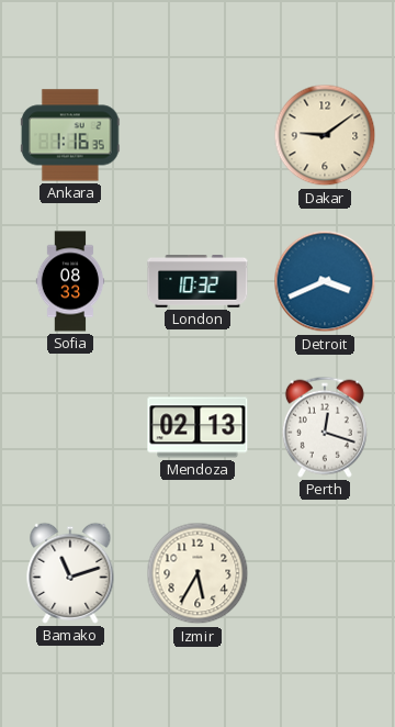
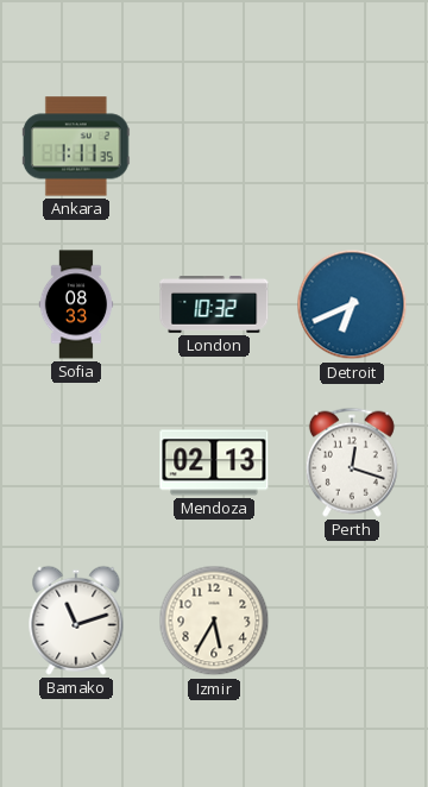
Ankara: 1:16 -> 1:11 (76, 146)
Dakar: 9:09 -> none (325, 135)
Detroit: 3:41 -> 6:41 (352, 304)
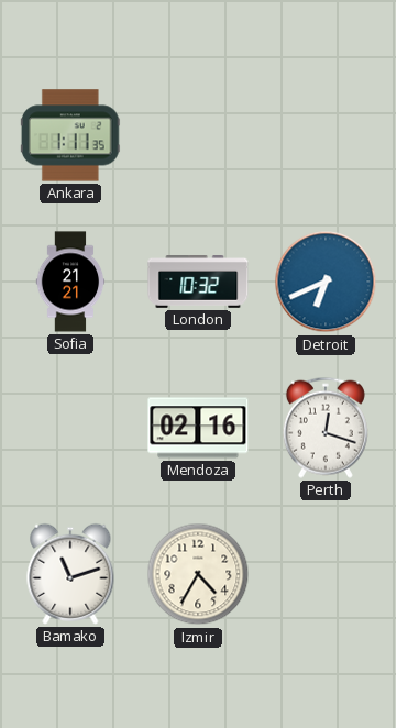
Sofia: 08:33 -> 21:21 (70, 282)
Mendoza: 02:13 -> 02:16 (198, 428)
Izmir: 5:35 -> 4:35 (198, 574)
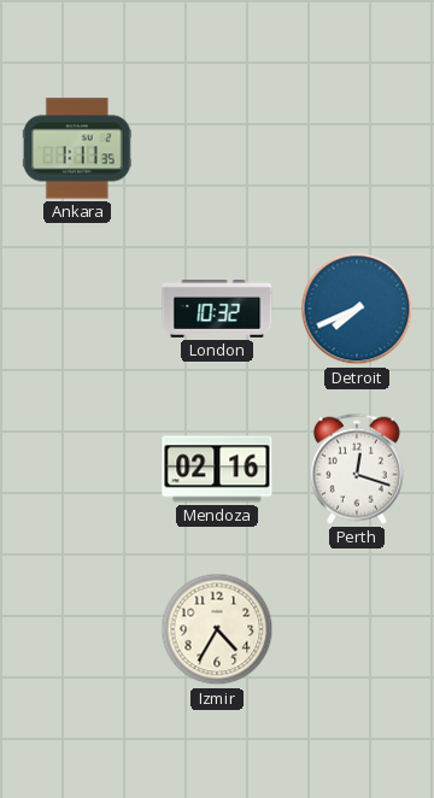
Sofia: 21:21 -> none (70, 282)
Detroit: 6:41 -> 7:41 (357, 309)
Bamako: 11:12 -> none (70, 574)
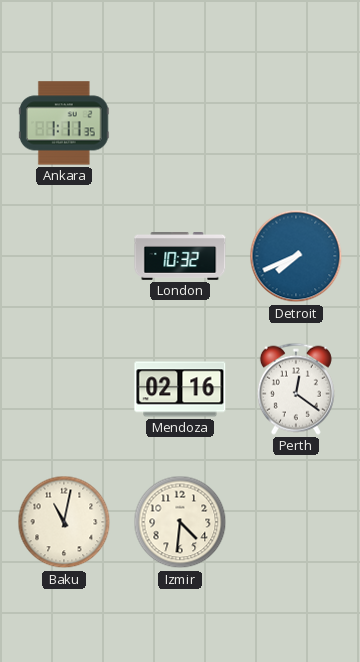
Perth: 12:18 -> 12:21 (296, 389)
Baku: none -> 11:02 (64, 522)
Izmir: 4:35 -> 4:31 (180, 522)
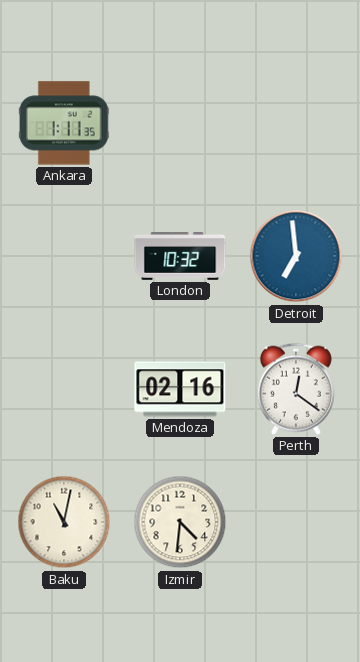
Detroit: 7:41 -> 6:59 (296, 256)
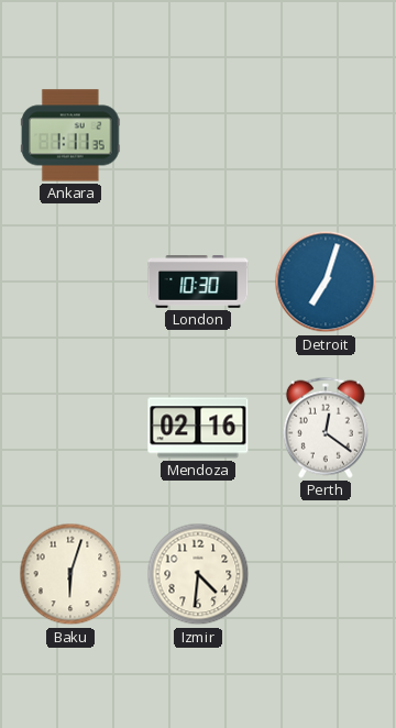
London: 10:32 -> 10:30 (198, 283)
Detroit: 6:59 -> 7:03 (326, 282)
Baku: 11:02 -> 6:03 (70, 574)
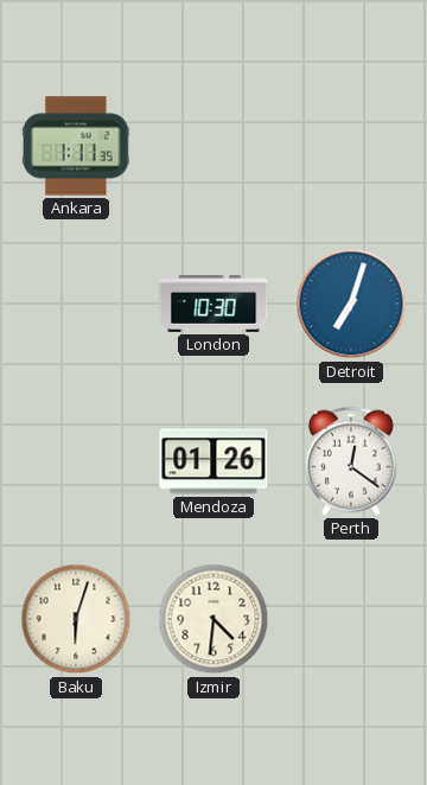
Mendoza: 02:16 -> 01:26 (213, 461)
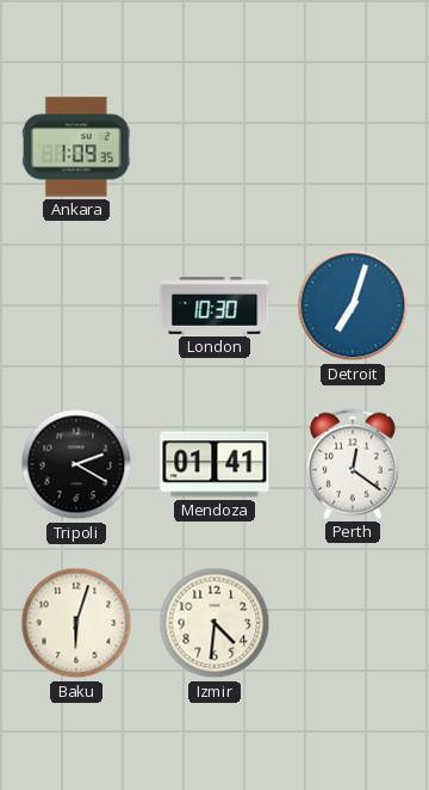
Ankara: 1:11 -> 1:09 (76, 147)
Tripoli: none -> 2:20 (76, 464)
Mendoza: 01:26 -> 01:41 (214, 464)
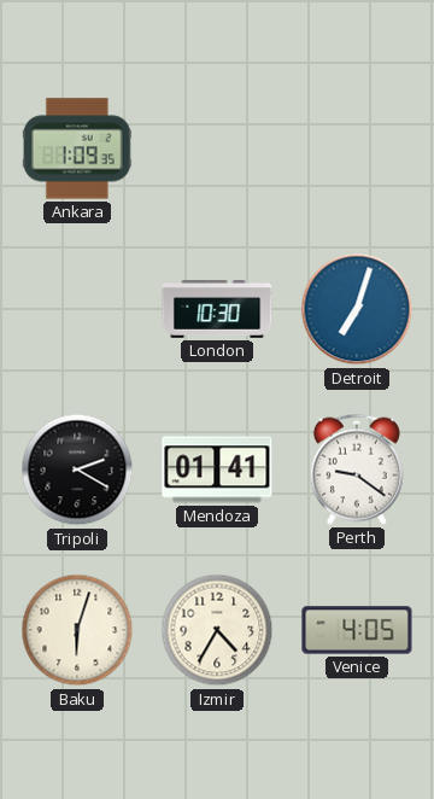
Perth: 12:21 -> 9:21 (357, 470)
Izmir: 4:31 -> 4:35 (217, 630)
Venice: none -> 4:05 (357, 630)
